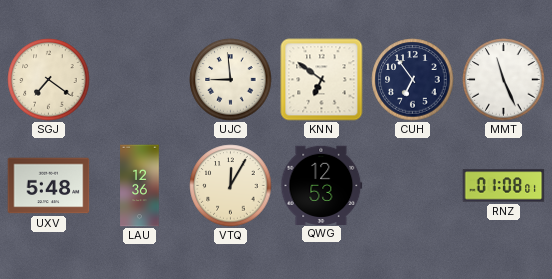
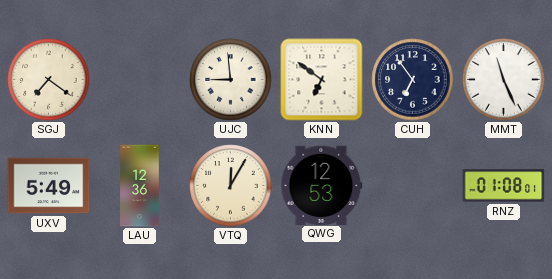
UXV: 5:48 -> 5:49 (49, 186)
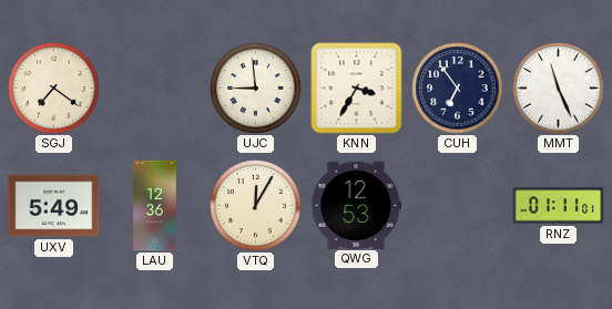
KNN: 6:51 -> 3:35 (357, 89)
RNZ: 01:08 -> 01:11 (559, 206)
